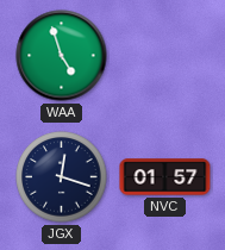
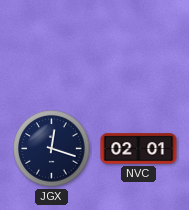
WAA: 4:57 -> none (62, 56)
NVC: 01:57 -> 02:01 (139, 149)
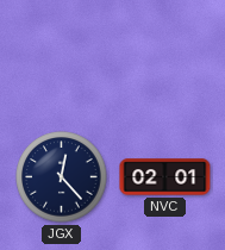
JGX: 12:18 -> 12:23 (62, 177)
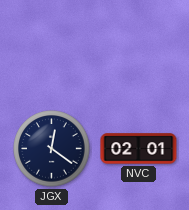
JGX: 12:23 -> 12:21 (52, 149)
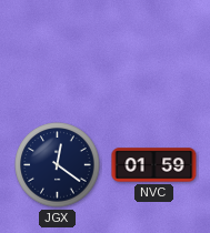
NVC: 02:01 -> 01:59 (154, 165)
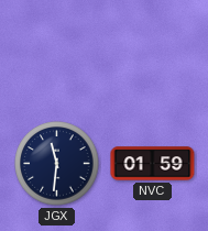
JGX: 12:21 -> 11:31 (57, 164)
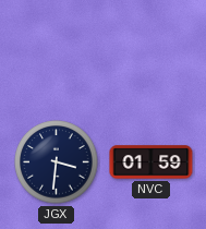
JGX: 11:31 -> 3:31 (57, 162)
